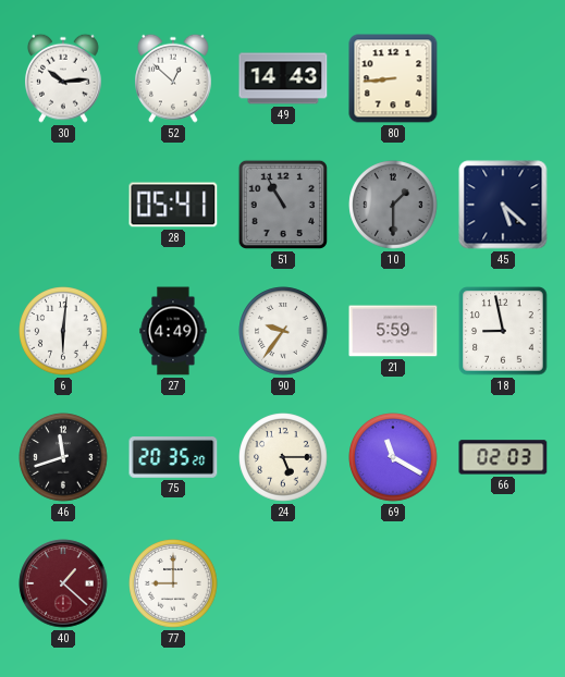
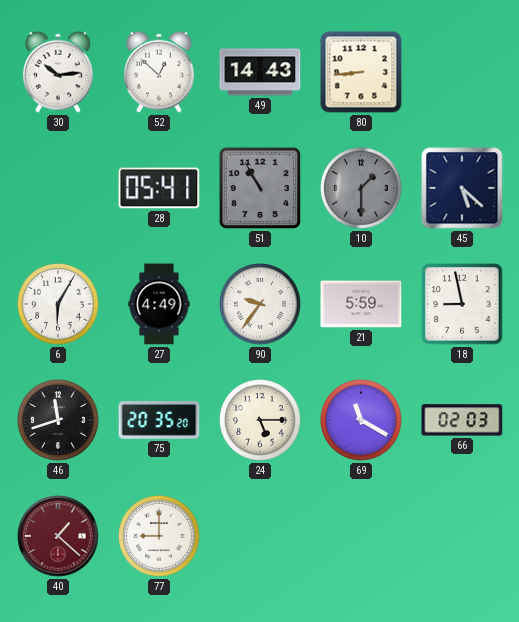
6: 6:01 -> 6:05 (58, 304)
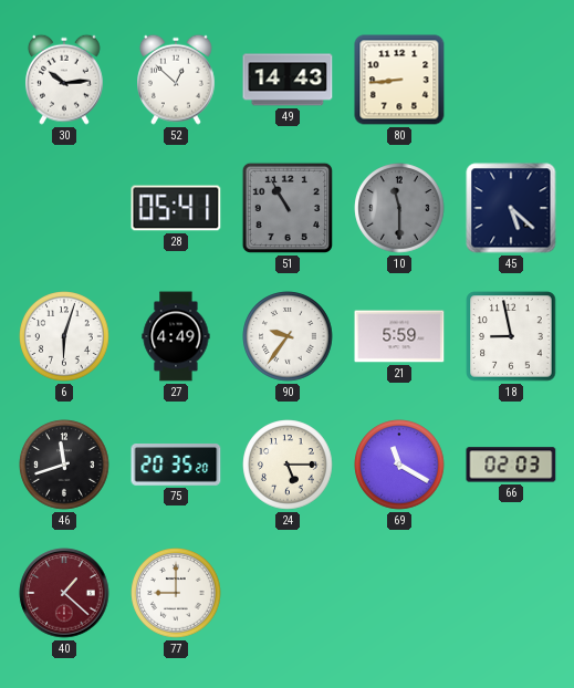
10: 1:30 -> 11:30 (399, 208)
6: 6:05 -> 6:03 (64, 336)
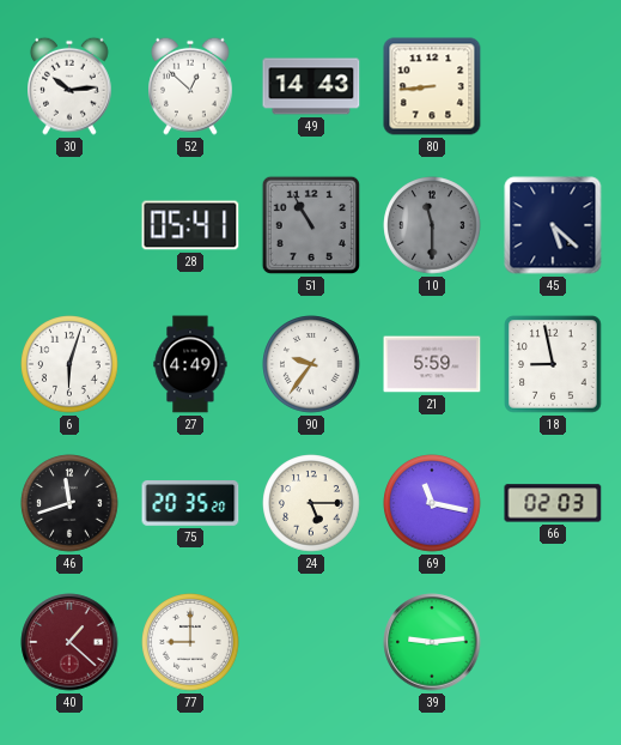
69: 11:20 -> 11:17 (432, 503)
39: none -> 9:14 (432, 642)
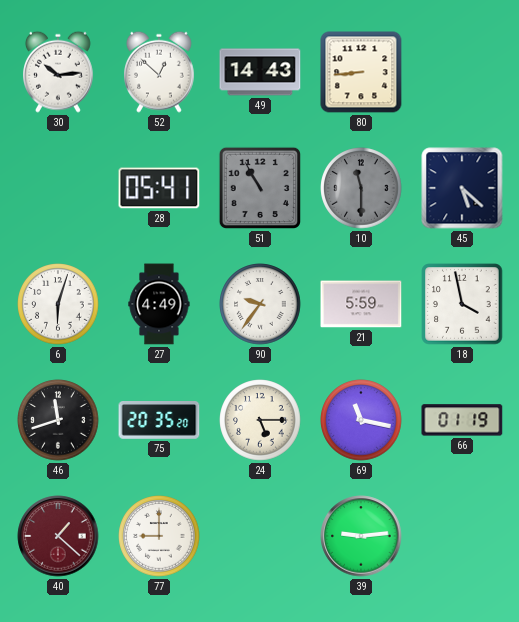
18: 8:58 -> 3:58 (462, 304)
66: 02:03 -> 01:19 (462, 420)
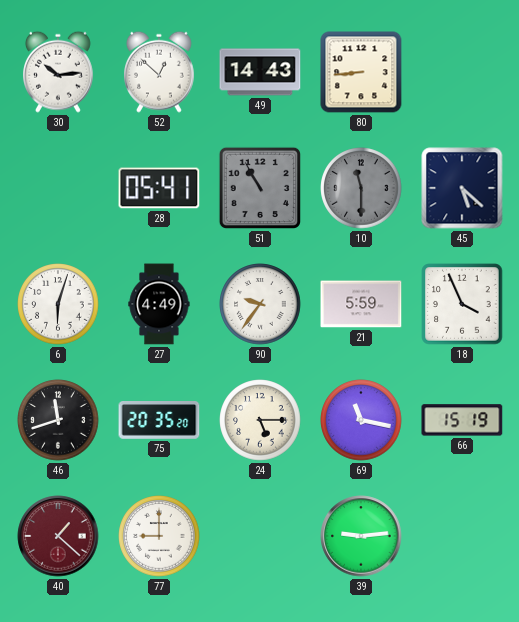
18: 3:58 -> 3:56 (462, 304)
66: 01:19 -> 15:19 (462, 420)
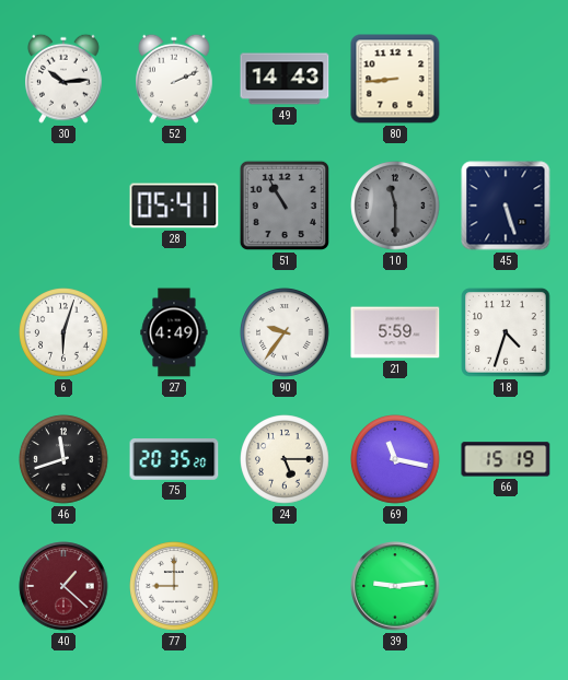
52: 12:52 -> 2:11 (175, 79)
45: 5:22 -> 5:27 (506, 206)
18: 3:56 -> 4:33 (506, 332)
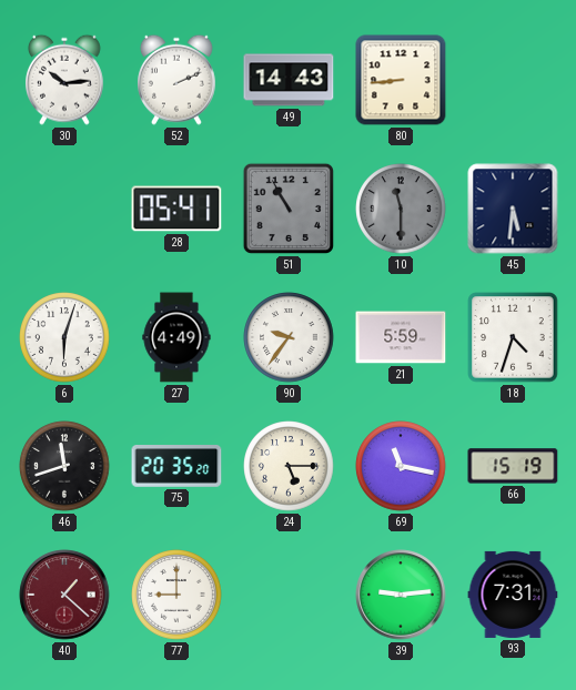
45: 5:27 -> 5:31 (513, 209)
93: none -> 7:31 (513, 595)
